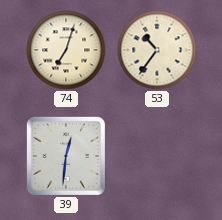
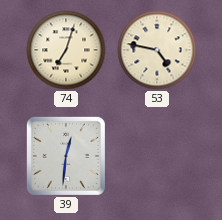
53: 10:36 -> 4:47 (157, 50)
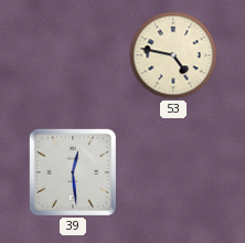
74: 7:03 -> none (66, 50)
39: 12:31 -> 12:29 (73, 172)
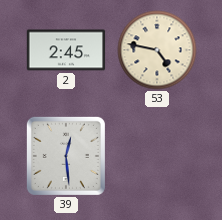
2: none -> 2:45 (66, 50)
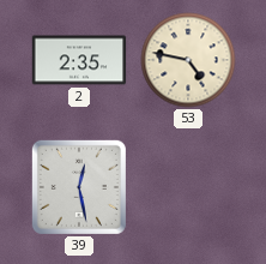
2: 2:45 -> 2:35 (79, 60)
39: 12:29 -> 12:28 (79, 187)
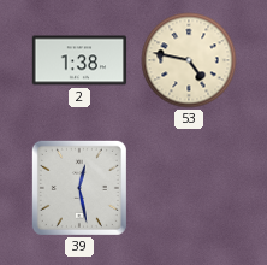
2: 2:35 -> 1:38 (79, 60)
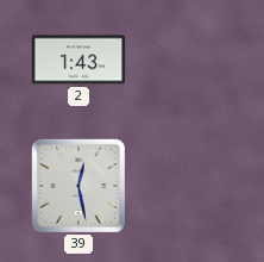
2: 1:38 -> 1:43 (78, 60)
53: 4:47 -> none (189, 60)
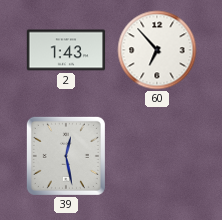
60: none -> 6:53 (157, 50)
